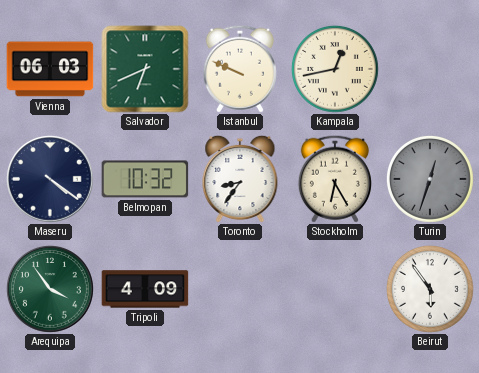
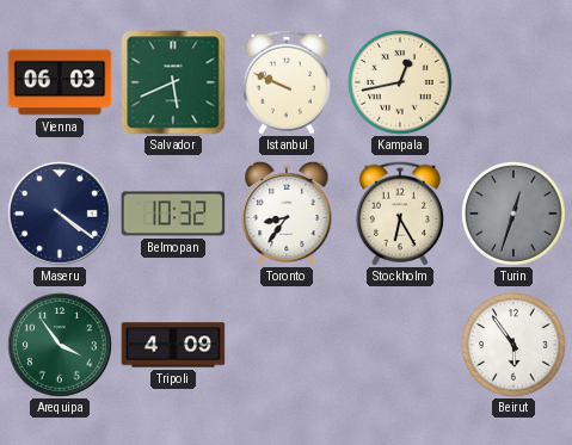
Salvador: 6:41 -> 5:41 (173, 82)
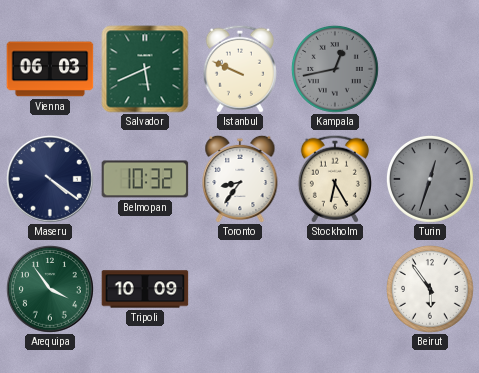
Kampala dial: cream -> grey (335, 69)
Tripoli: 4:09 -> 10:09 (145, 289)
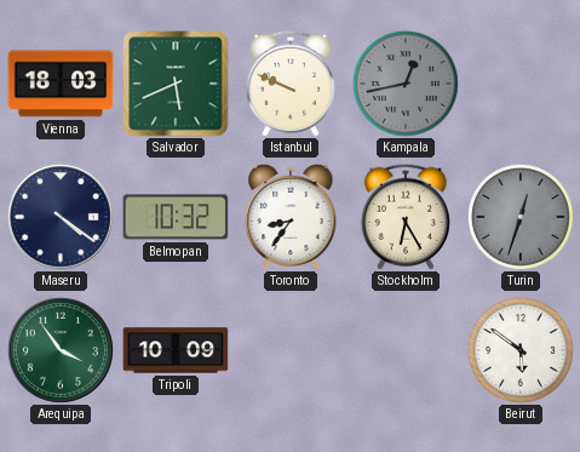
Vienna: 06:03 -> 18:03 (61, 84)
Beirut: 5:54 -> 5:51 (521, 350)
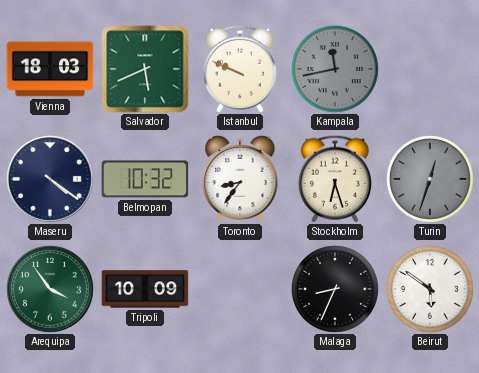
Kampala: 12:43 -> 11:43 (335, 69)
Stockholm: 6:25 -> 6:27 (335, 179)
Malaga: none -> 8:34 (335, 289)
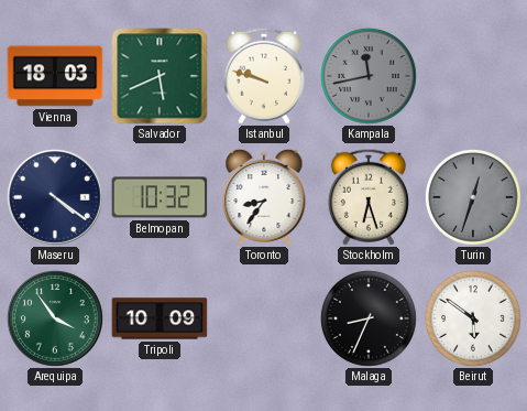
Istanbul: 9:49 -> 9:48 (264, 76)
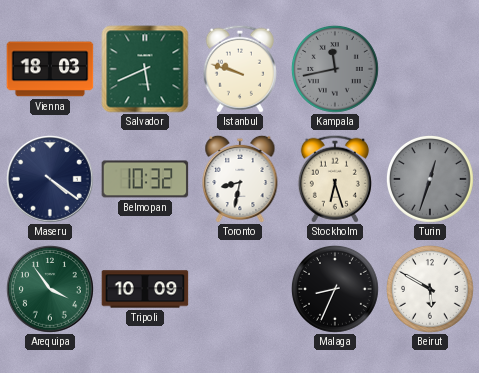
Toronto: 8:36 -> 8:32 (240, 179)
Beirut: 5:51 -> 5:50 (430, 289)
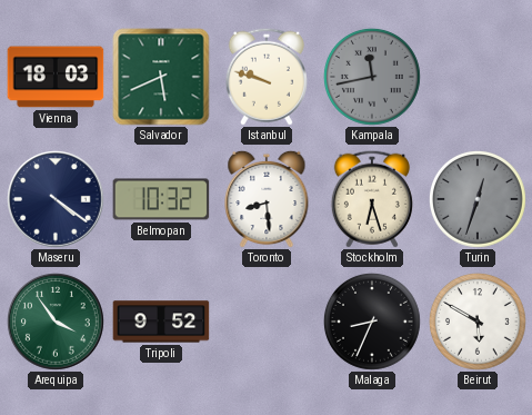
Toronto: 8:32 -> 8:29 (267, 199)
Tripoli: 10:09 -> 9:52 (161, 322)
